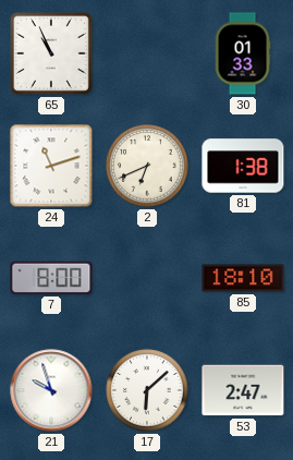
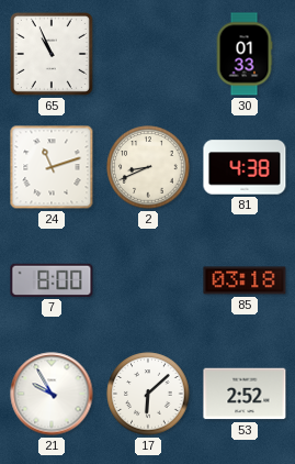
2: 6:41 -> 8:41 (148, 167)
81: 1:38 -> 4:38 (245, 167)
85: 18:10 -> 03:18 (245, 280)
21: 9:57 -> 9:55 (52, 394)
53: 2:47 -> 2:52 (245, 394)
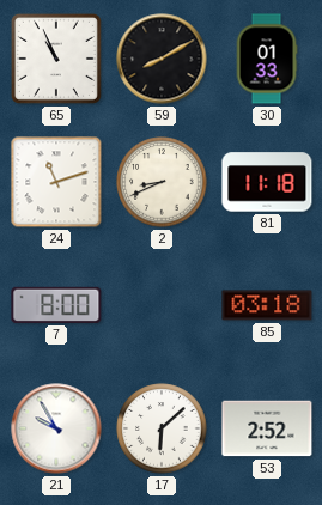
59: none -> 8:10 (162, 59)
81: 4:38 -> 11:18 (267, 182)
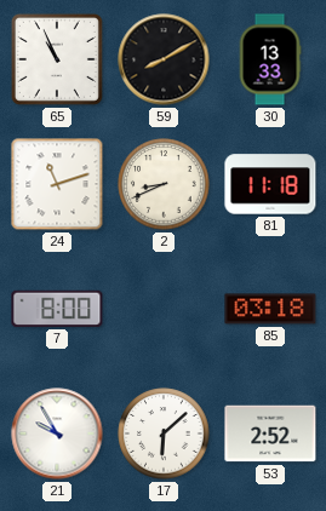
30: 01:33 -> 13:33 (270, 59)
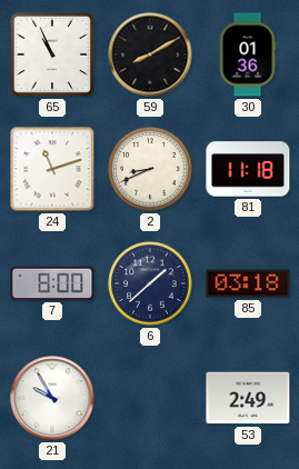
30: 13:33 -> 01:36 (248, 54)
6: none -> 1:38 (150, 283)
17: 6:08 -> none (164, 434)
53: 2:52 -> 2:49 (248, 398)
